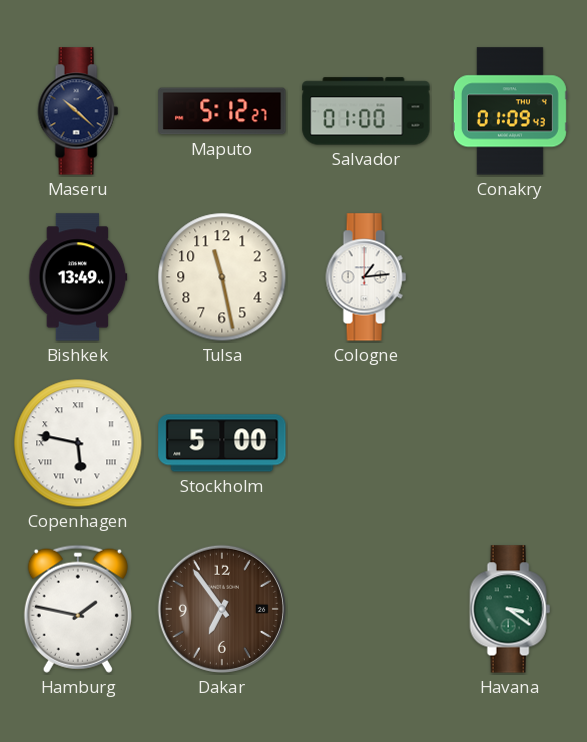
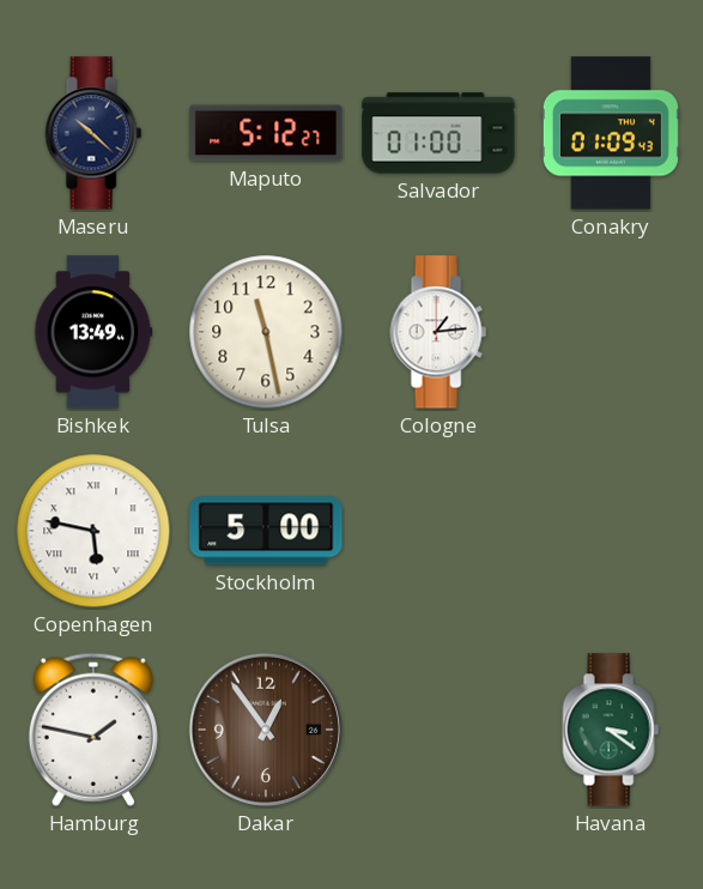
Dakar: 6:54 -> 12:54 (266, 730)
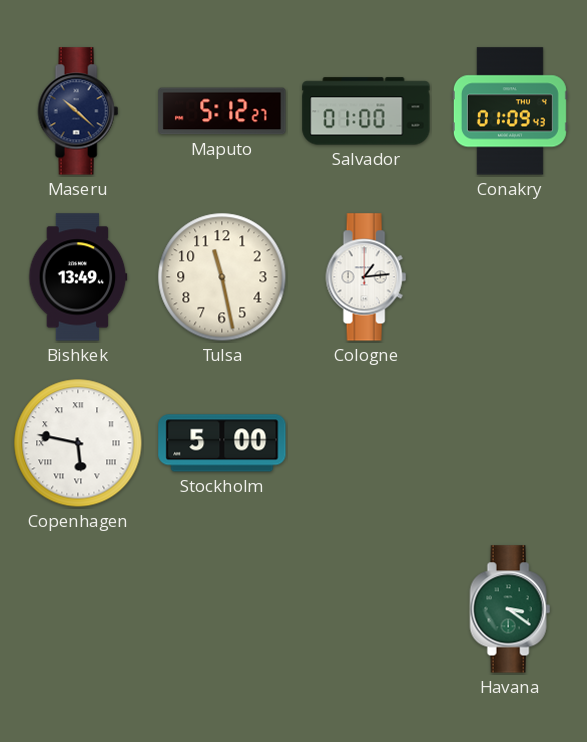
Hamburg: 1:47 -> none (93, 730)
Dakar: 12:54 -> none (266, 730)
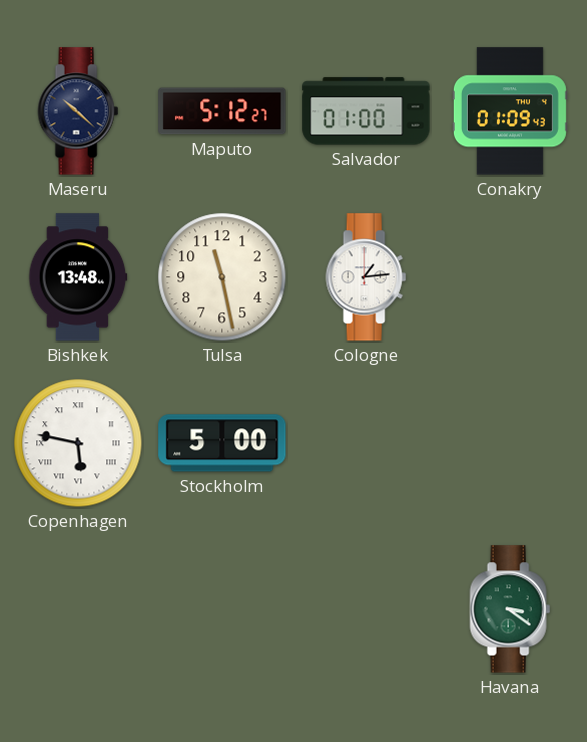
Bishkek: 13:49 -> 13:48 (78, 277)
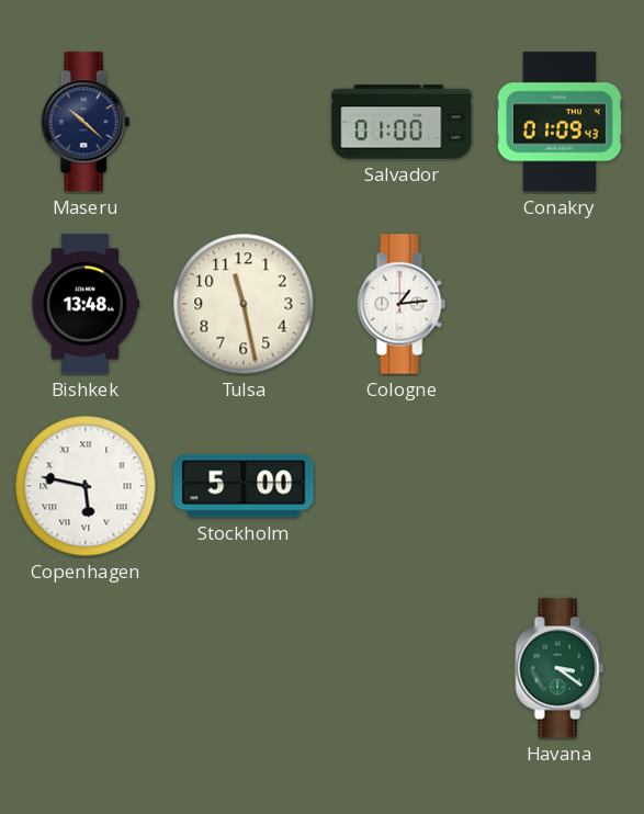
Maputo: 5:12 -> none (222, 111)
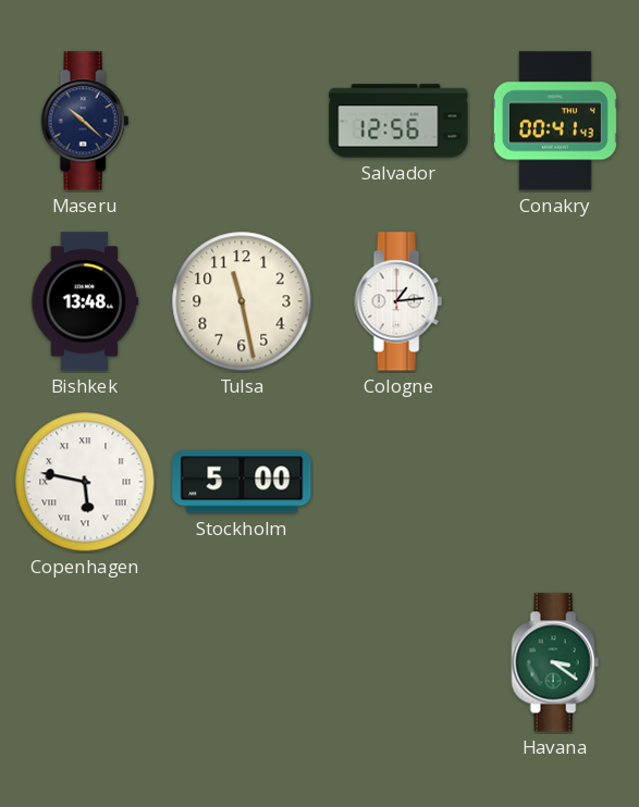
Salvador: 01:00 -> 12:56 (398, 121)
Conakry: 01:09 -> 00:41 (555, 121)
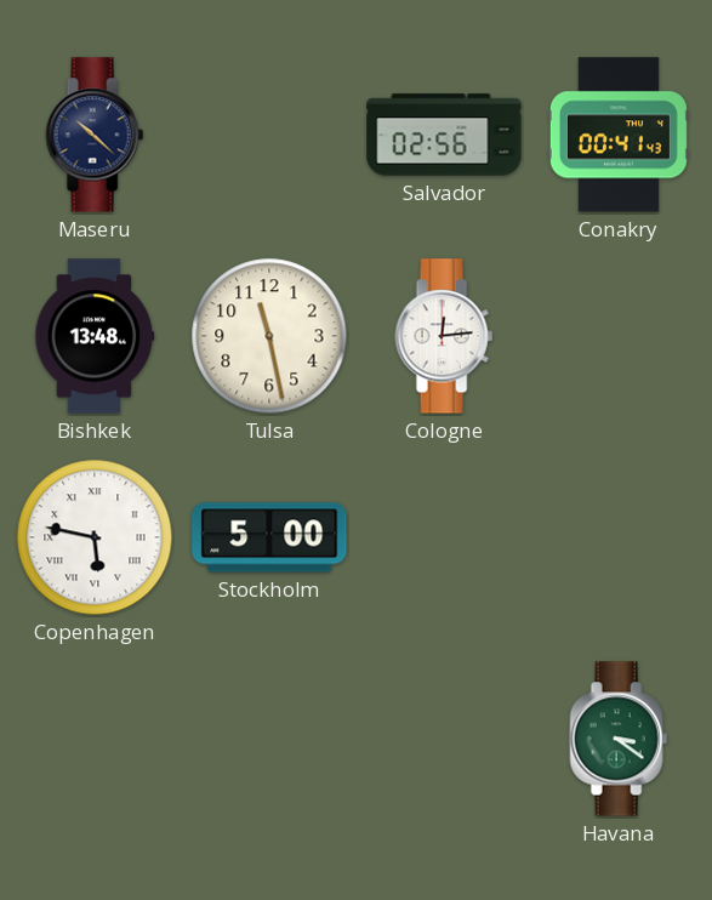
Salvador: 12:56 -> 02:56 (444, 135)
Cologne: 1:14 -> 12:14 (444, 336)
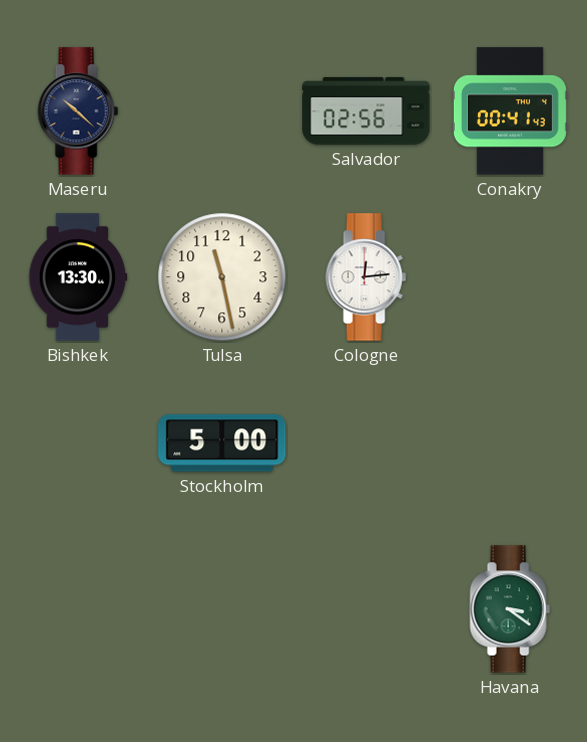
Bishkek: 13:48 -> 13:30 (78, 277)
Copenhagen: 5:47 -> none (95, 537)
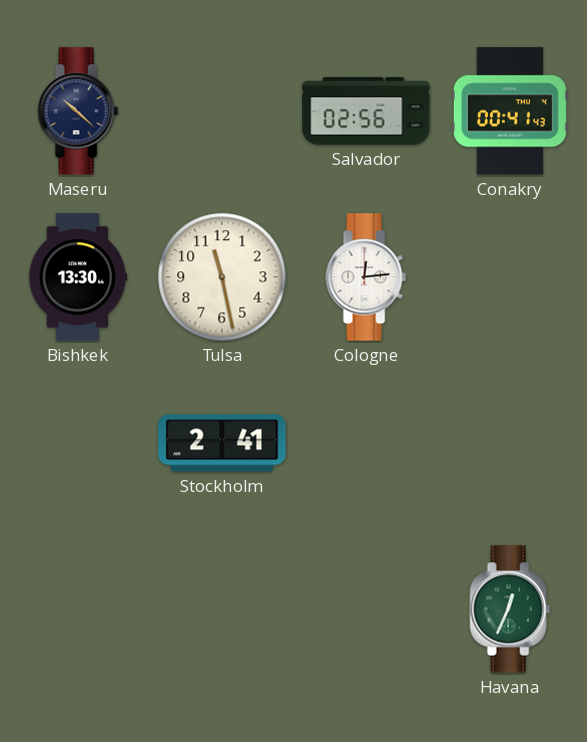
Stockholm: 5:00 -> 2:41 (222, 443)
Havana: 3:21 -> 12:34 (510, 609)
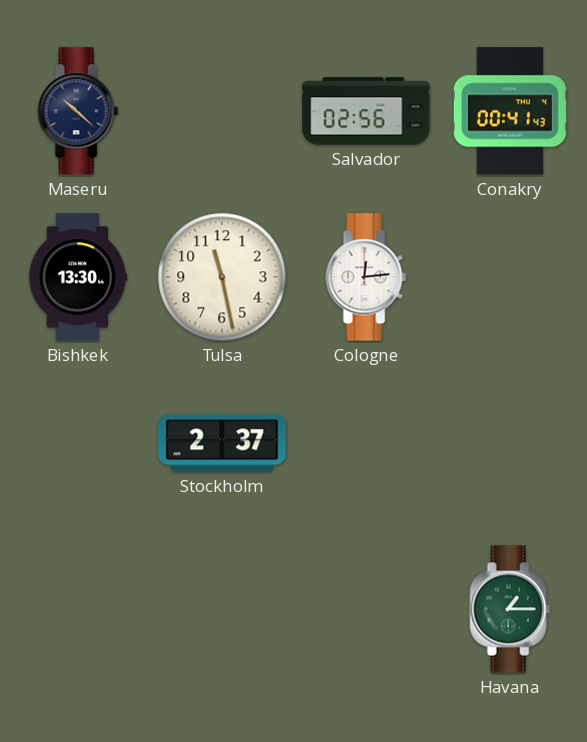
Stockholm: 2:41 -> 2:37 (222, 443)
Havana: 12:34 -> 1:15 (510, 609)
